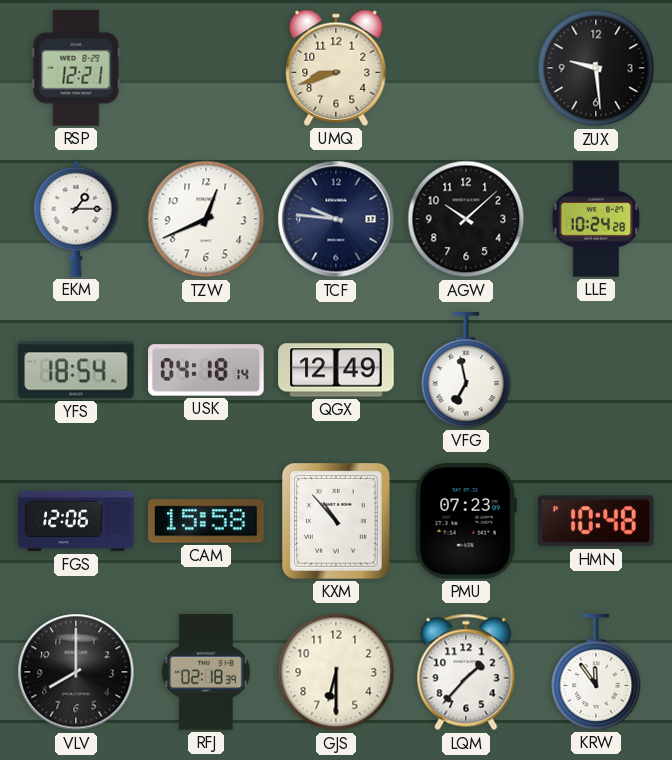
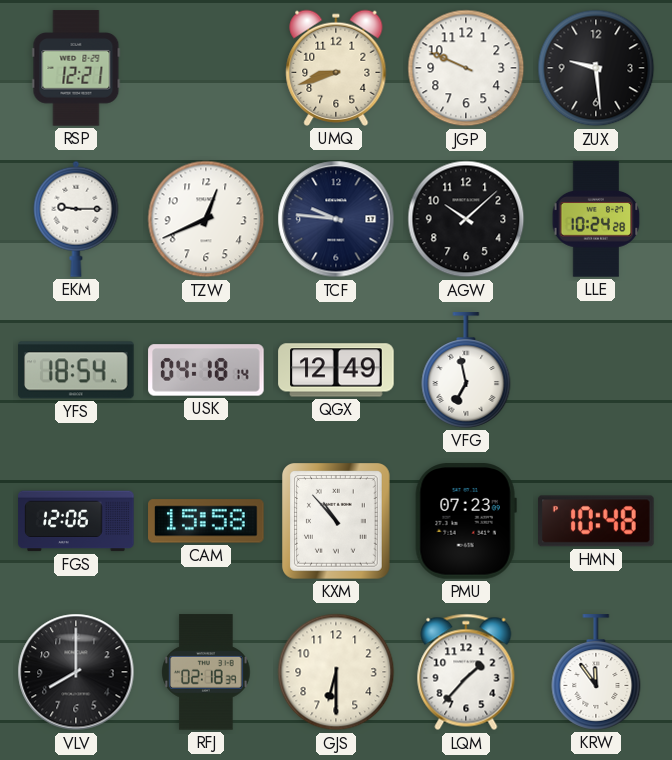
JGP: none -> 9:49 (466, 68)
EKM: 1:15 -> 9:15 (76, 219)
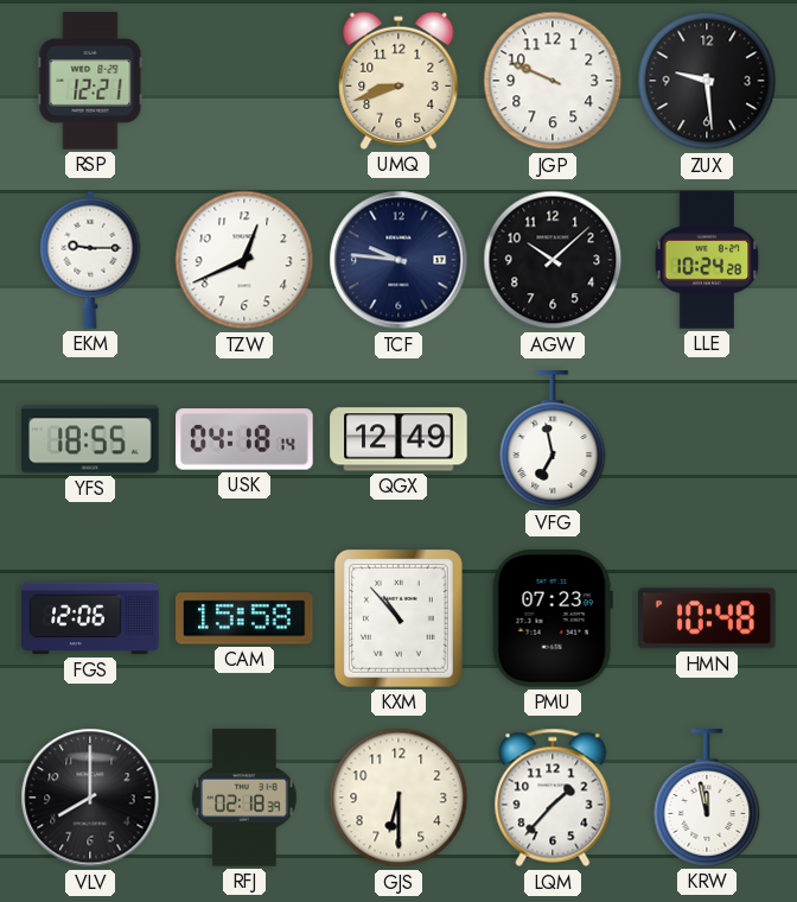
YFS: 18:54 -> 18:55 (90, 439)
KRW: 11:54 -> 11:58 (707, 798)
